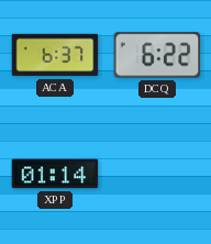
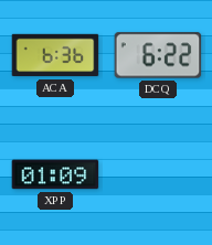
ACA: 6:37 -> 6:36 (55, 55)
XPP: 01:14 -> 01:09 (55, 174)
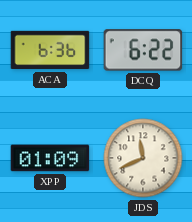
JDS: none -> 11:41 (143, 158)
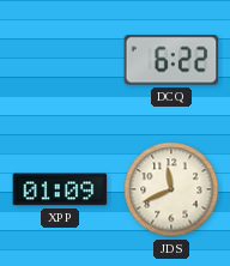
ACA: 6:36 -> none (50, 50)
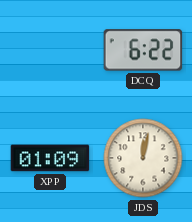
JDS: 11:41 -> 12:02 (143, 158)
